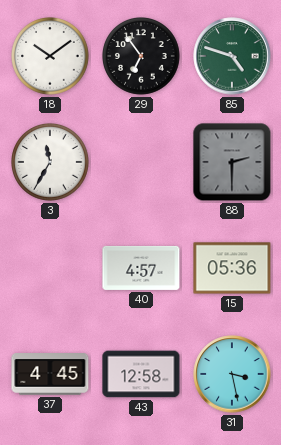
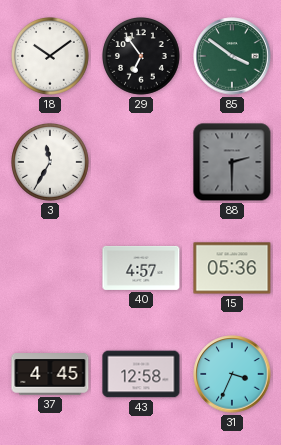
85: 4:48 -> 3:51 (232, 56)
31: 3:28 -> 3:34 (232, 374)
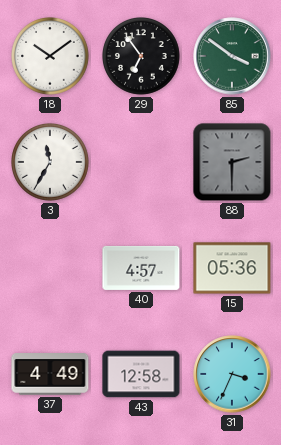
37: 4:45 -> 4:49 (50, 374)
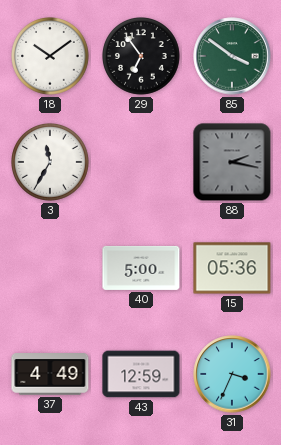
88: 2:30 -> 2:17 (232, 162)
40: 4:57 -> 5:00 (141, 268)
43: 12:58 -> 12:59 (141, 374)
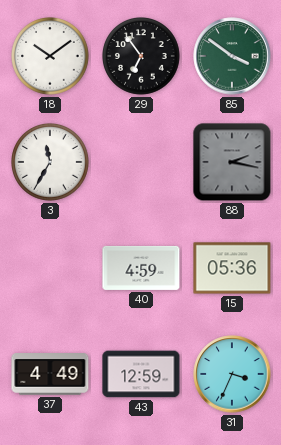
40: 5:00 -> 4:59 (141, 268)
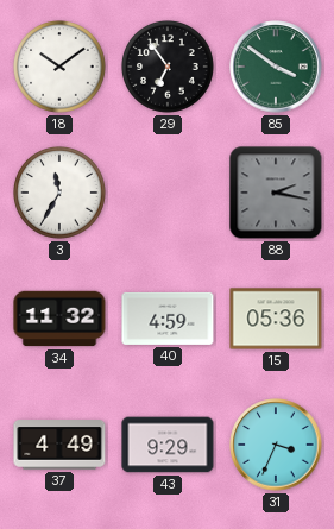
34: none -> 11:32 (59, 319)
43: 12:59 -> 9:29 (168, 445)
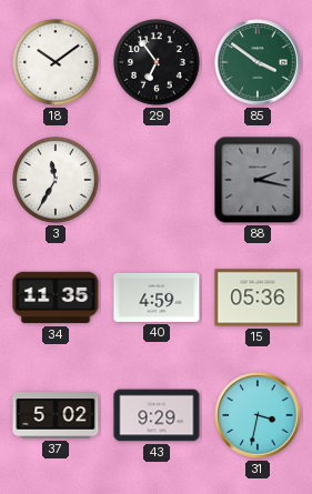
34: 11:32 -> 11:35 (56, 298)
37: 4:49 -> 5:02 (56, 415)
31: 3:34 -> 3:32 (258, 415)
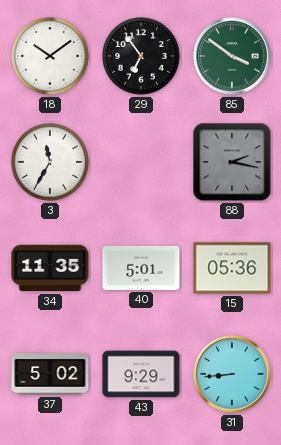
40: 4:59 -> 5:01 (141, 268)
31: 3:32 -> 8:44 (232, 374)
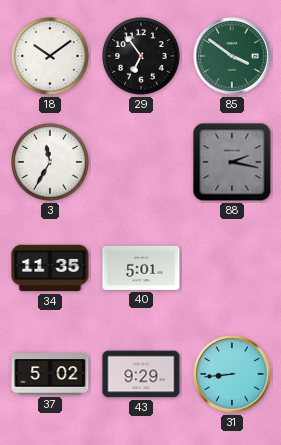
15: 05:36 -> none (232, 268)
